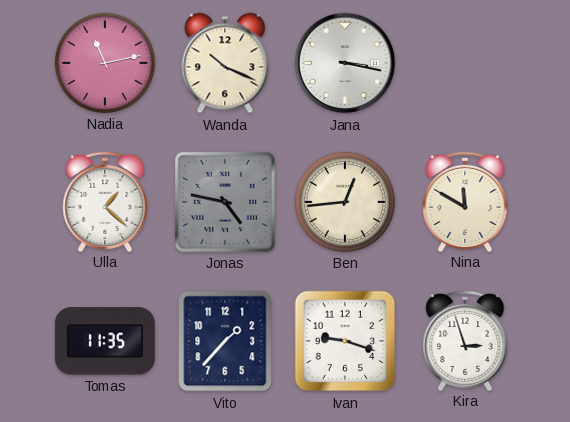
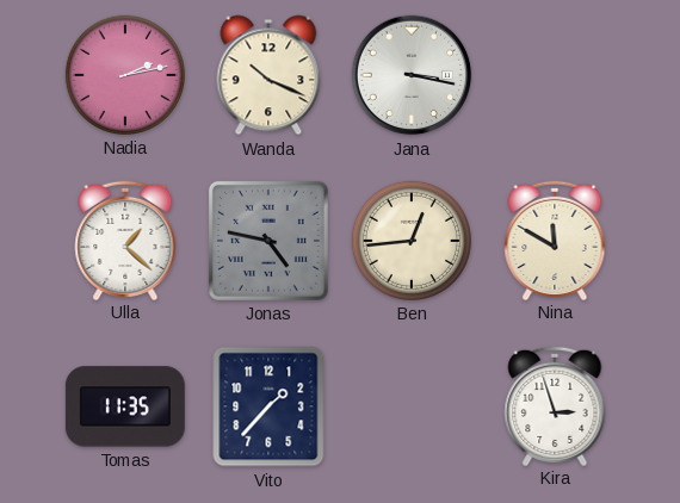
Nadia: 11:13 -> 2:13 (125, 75)
Ivan: 9:18 -> none (345, 341)
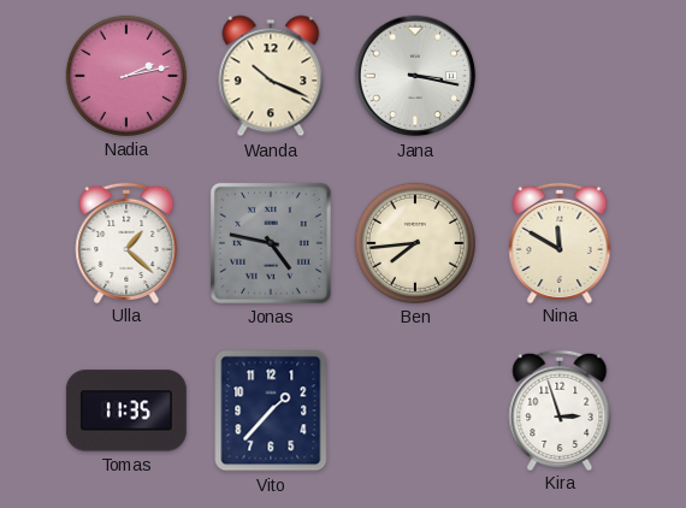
Ben: 12:44 -> 7:44 (415, 243)
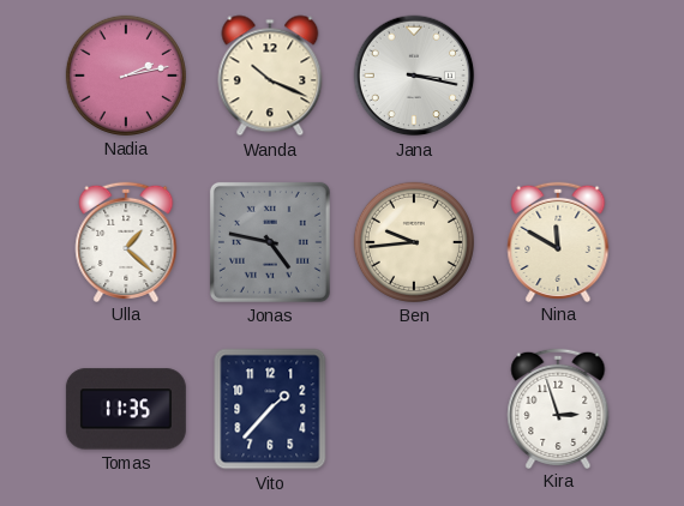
Ben: 7:44 -> 9:44 (414, 242)
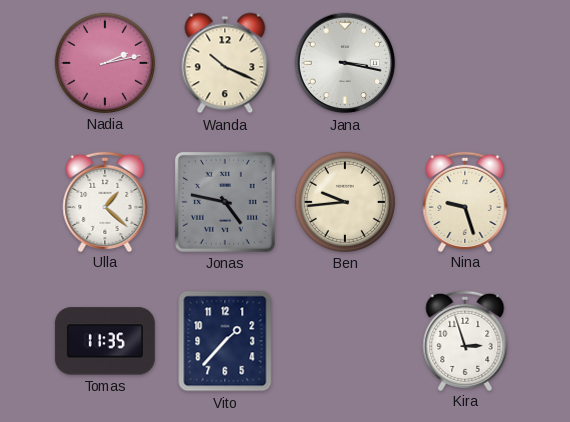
Nina: 11:50 -> 9:27 (465, 201)
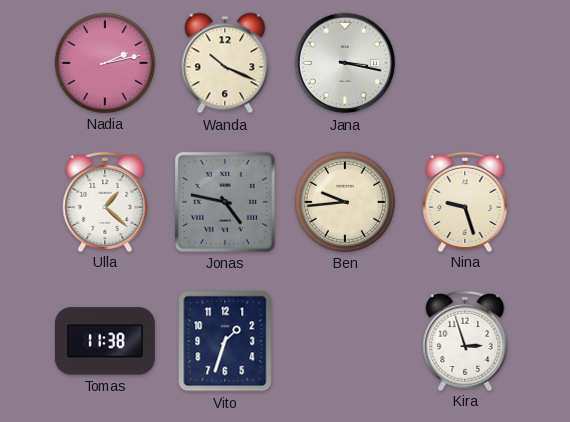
Tomas: 11:35 -> 11:38 (105, 341)
Vito: 1:37 -> 1:33 (225, 341)
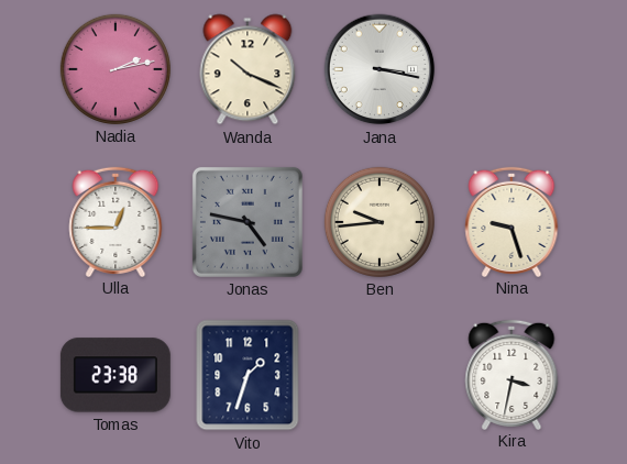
Ulla: 1:22 -> 12:45 (116, 221)
Tomas: 11:38 -> 23:38 (116, 375)
Kira: 2:57 -> 3:32 (512, 374)
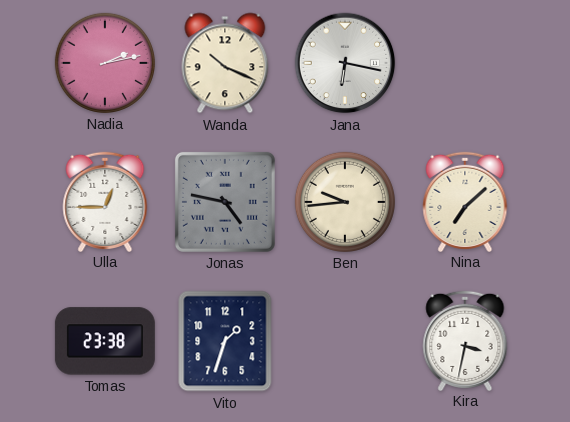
Jana: 3:17 -> 6:17 (345, 63)
Nina: 9:27 -> 7:08 (465, 201)
